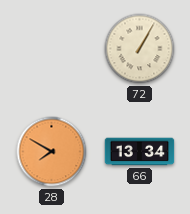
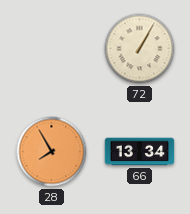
28: 7:50 -> 7:55 (52, 152)
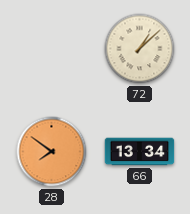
72: 1:05 -> 1:08 (140, 49)
28: 7:55 -> 7:51 (52, 152)
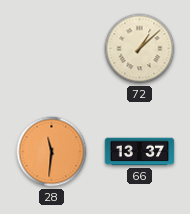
28: 7:51 -> 11:31 (52, 152)
66: 13:34 -> 13:37 (140, 152)
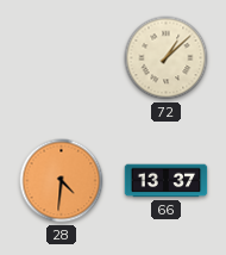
28: 11:31 -> 4:31 (62, 181)
